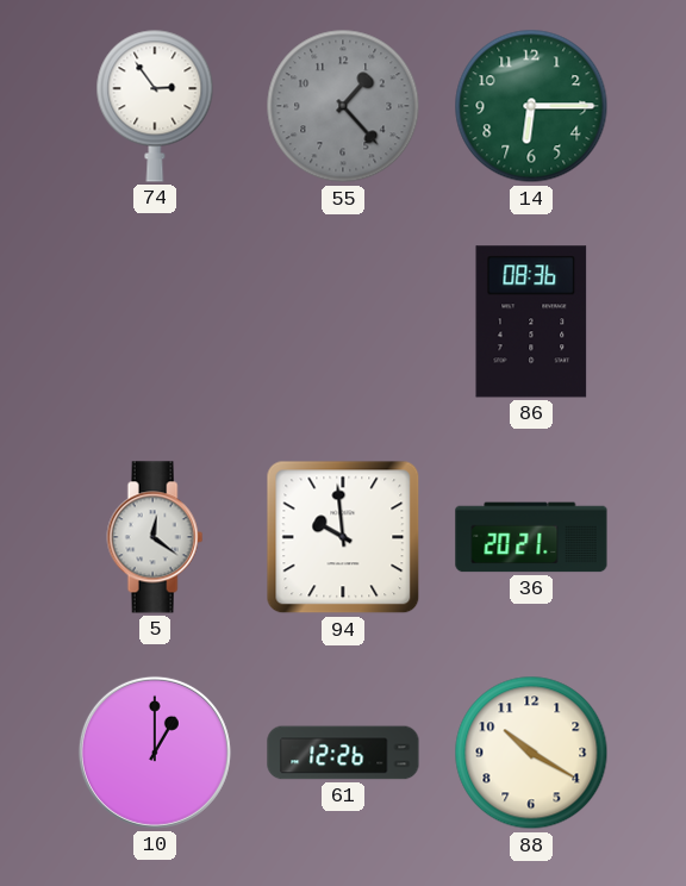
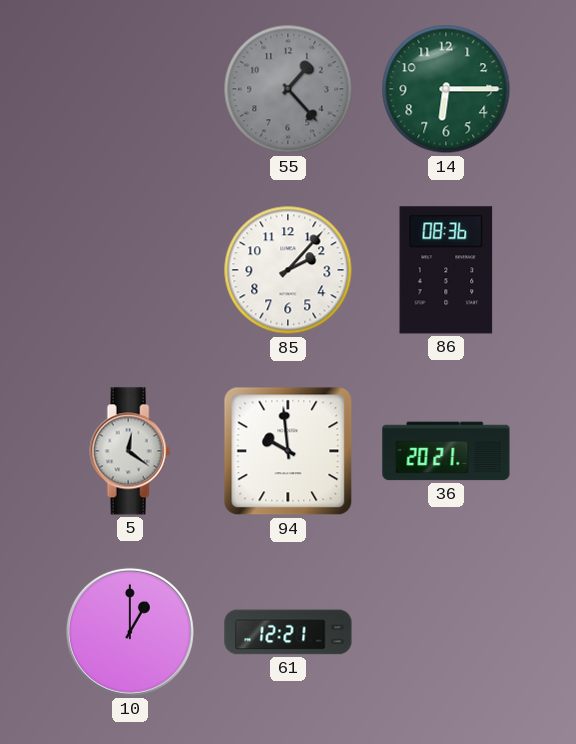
74: 2:54 -> none (155, 106)
85: none -> 2:07 (288, 270)
61: 12:26 -> 12:21 (288, 632)
88: 10:20 -> none (531, 753)
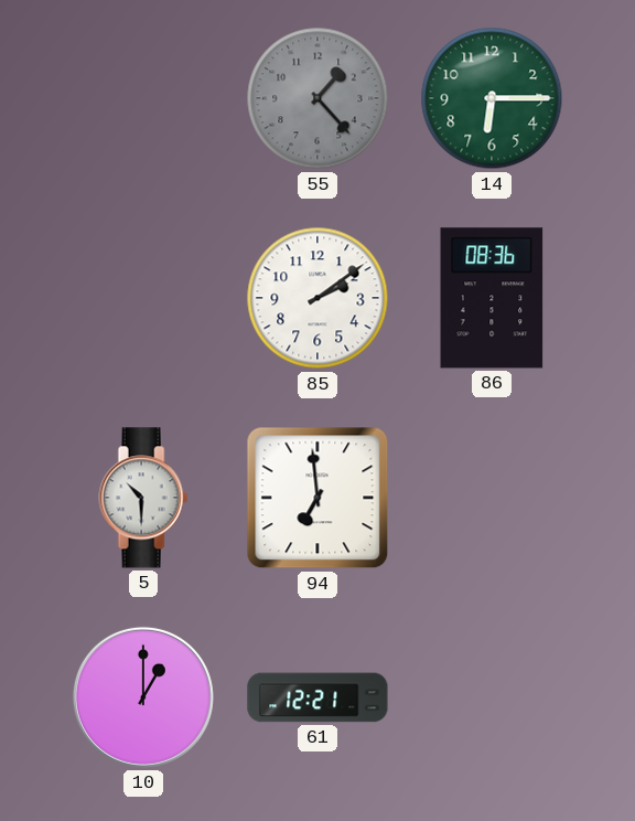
85: 2:07 -> 2:09 (317, 298)
5: 12:21 -> 10:30 (143, 498)
94: 9:59 -> 6:59 (317, 498)
36: 20:21 -> none (446, 451)
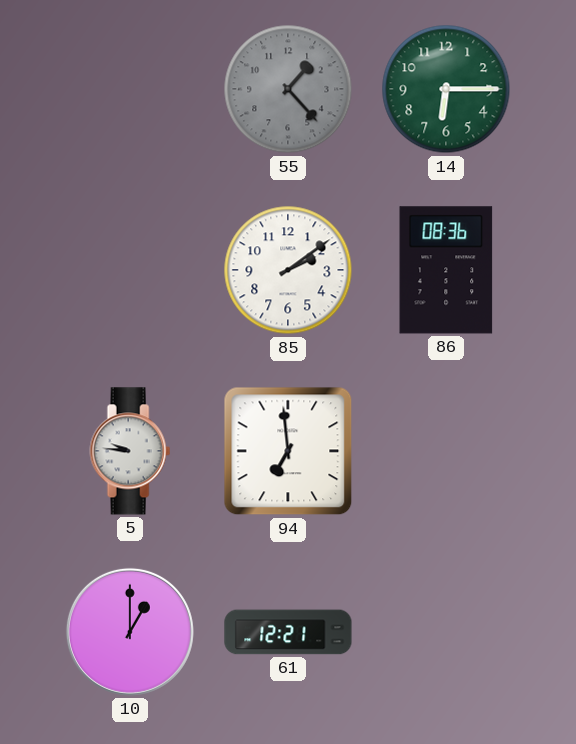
5: 10:30 -> 9:46 (130, 451)
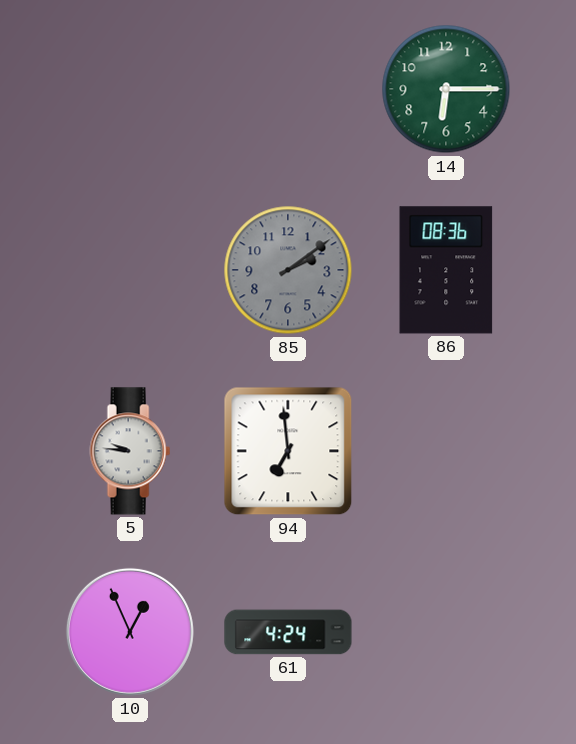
55: 1:23 -> none (288, 89)
85 dial: white -> grey (288, 270)
10: 1:00 -> 12:56 (130, 632)
61: 12:21 -> 4:24 (288, 632)
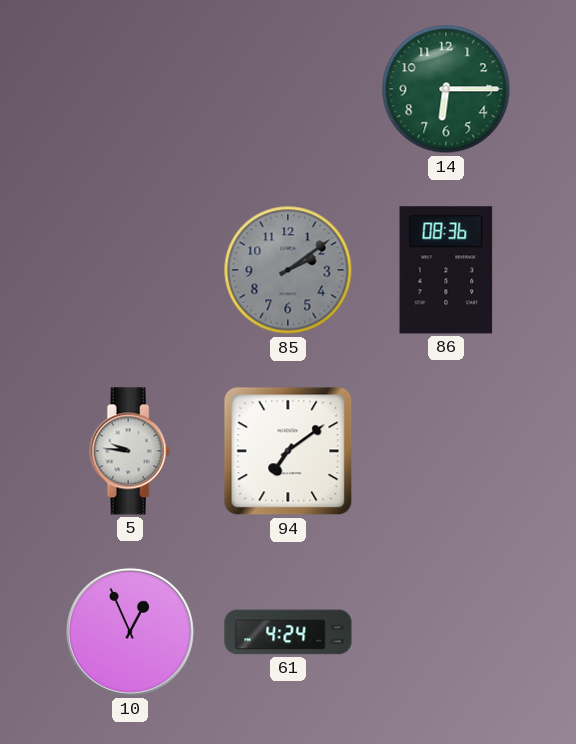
94: 6:59 -> 7:09 (288, 451)
